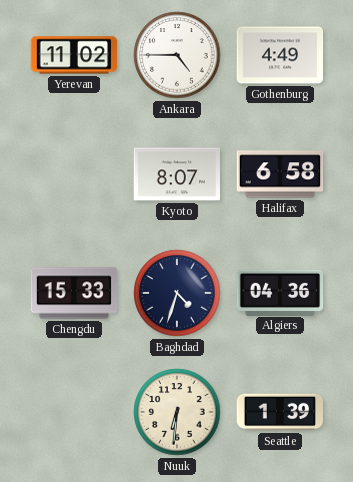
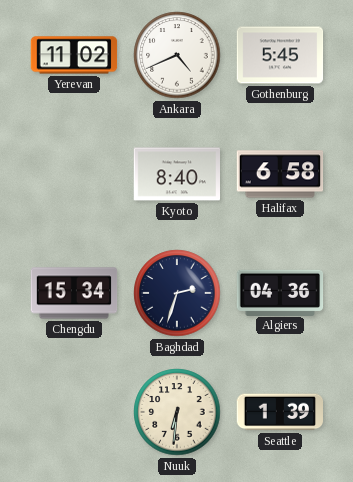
Ankara: 4:45 -> 4:41 (177, 55)
Gothenburg: 4:49 -> 5:45 (280, 55)
Kyoto: 8:07 -> 8:40 (177, 174)
Chengdu: 15:33 -> 15:34 (74, 293)
Baghdad: 4:33 -> 2:33 (177, 293)
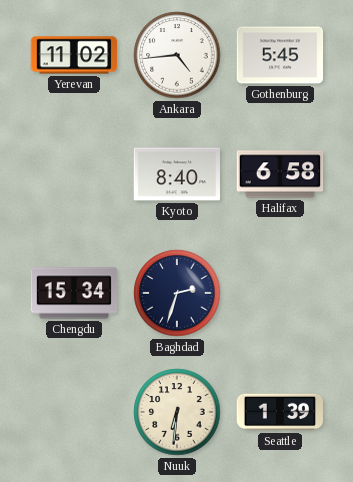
Ankara: 4:41 -> 4:44 (177, 55)
Algiers: 04:36 -> none (280, 292)
